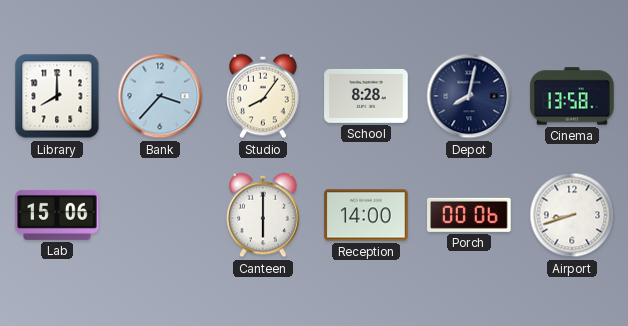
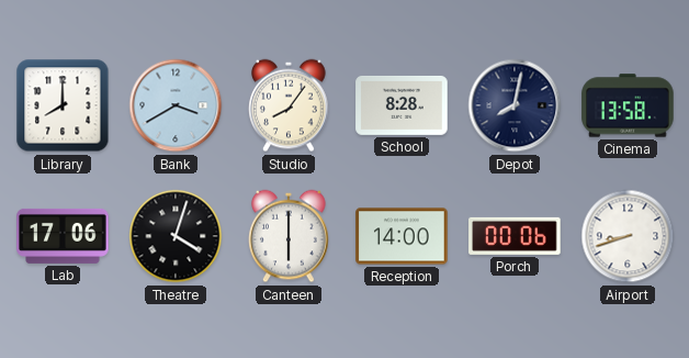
Bank: 3:37 -> 3:40 (176, 105)
Lab: 15:06 -> 17:06 (63, 236)
Theatre: none -> 4:03 (176, 236)
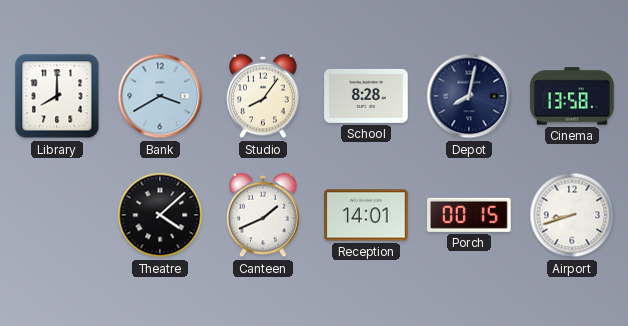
Lab: 17:06 -> none (63, 236)
Theatre: 4:03 -> 4:08 (160, 215)
Canteen: 6:00 -> 1:41 (263, 215)
Reception: 14:00 -> 14:01 (366, 215)
Porch: 00:06 -> 00:15 (469, 215)
